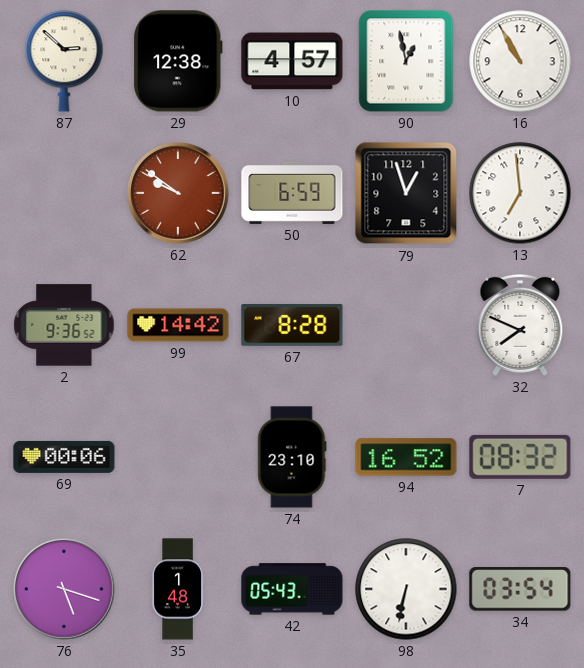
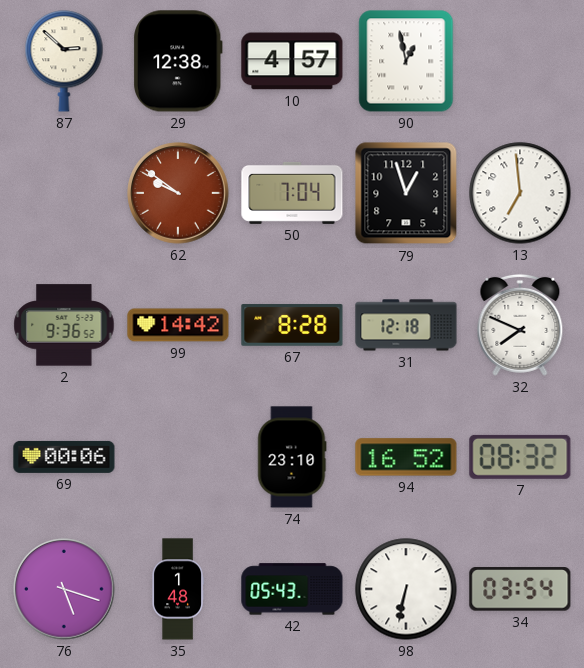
16: 10:55 -> none (520, 61)
50: 6:59 -> 7:04 (292, 193)
31: none -> 12:18 (406, 325)
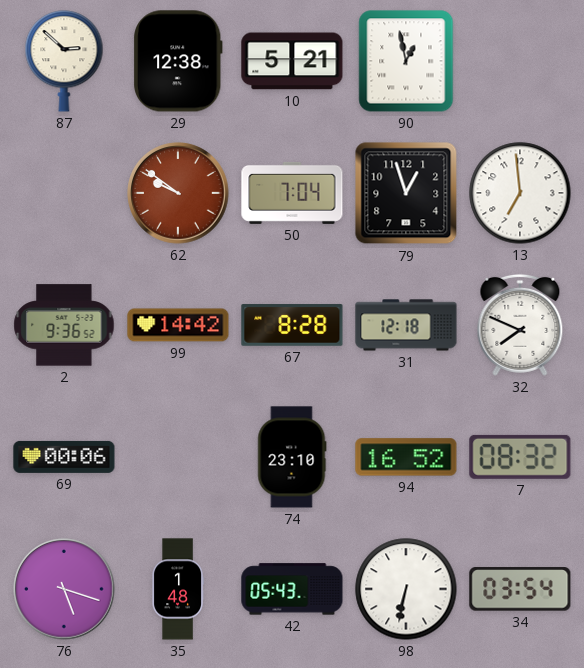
10: 4:57 -> 5:21 (292, 61)
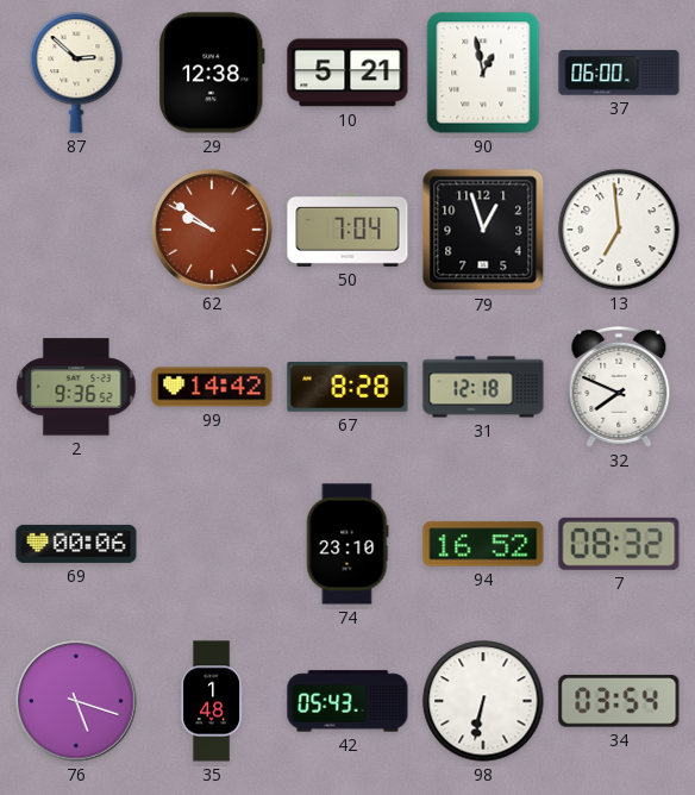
37: none -> 06:00 (619, 73)
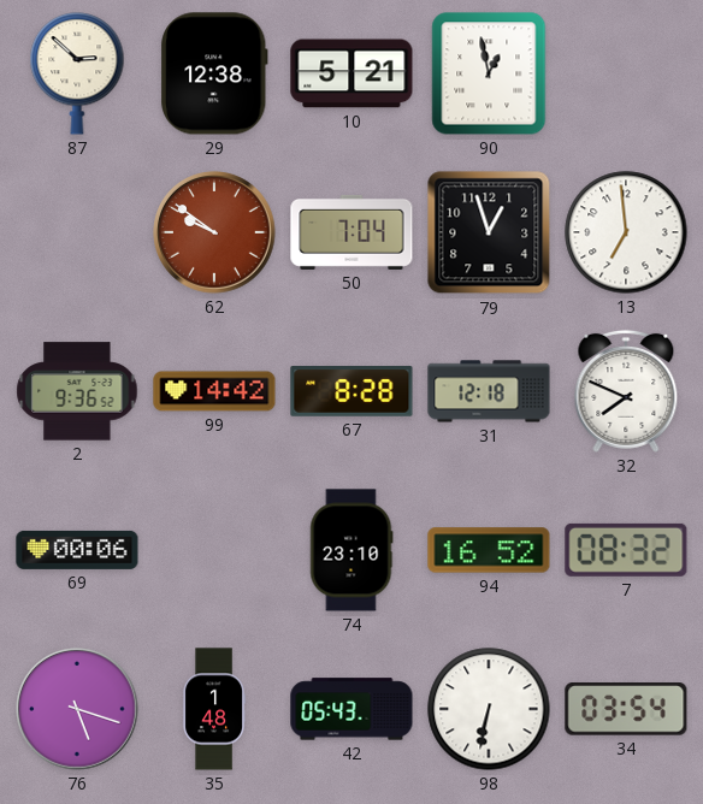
37: 06:00 -> none (619, 73)
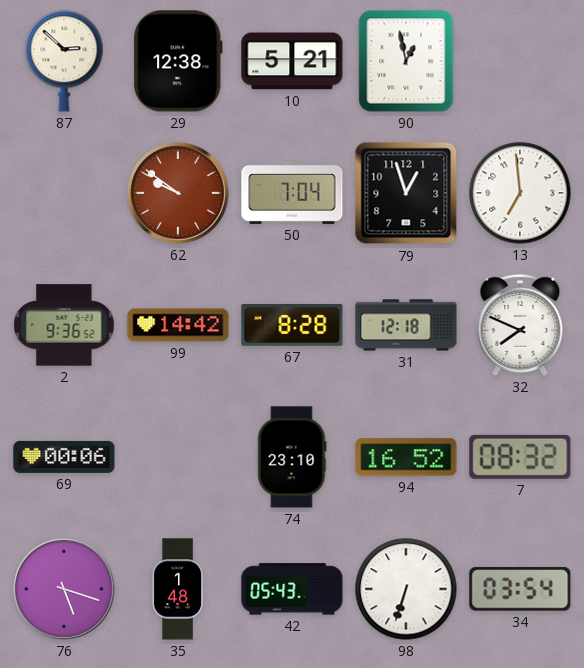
98: 6:32 -> 6:33 (406, 589)
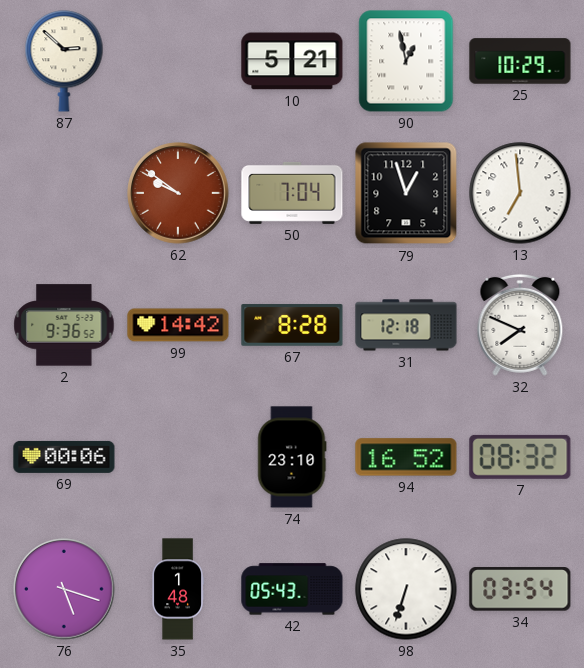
29: 12:38 -> none (179, 61)
25: none -> 10:29 (520, 61)
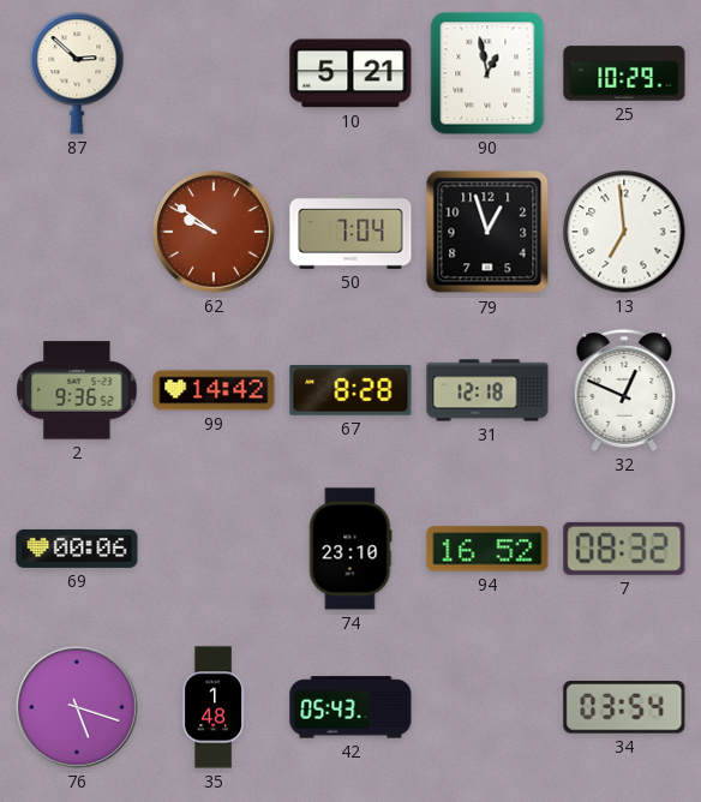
32: 7:49 -> 12:49 (624, 390)
98: 6:33 -> none (406, 589)
